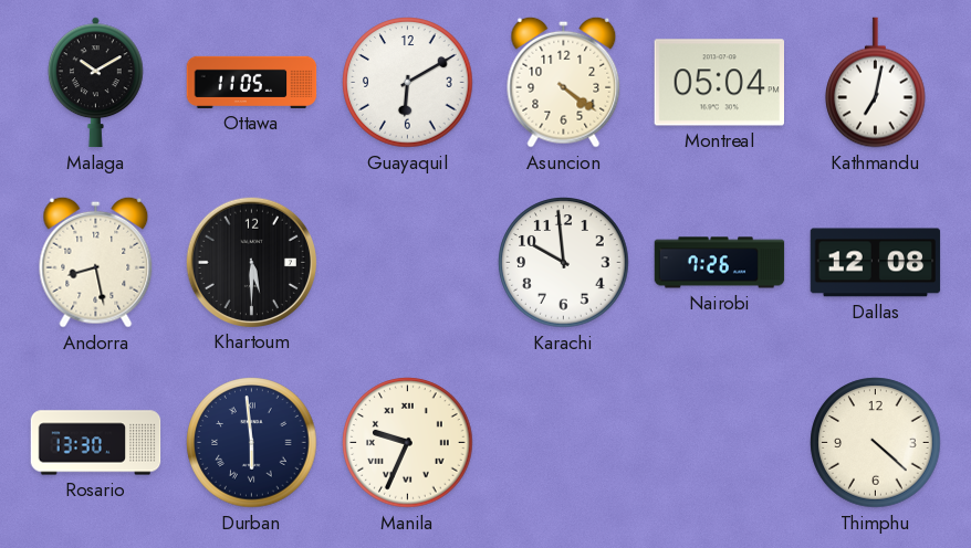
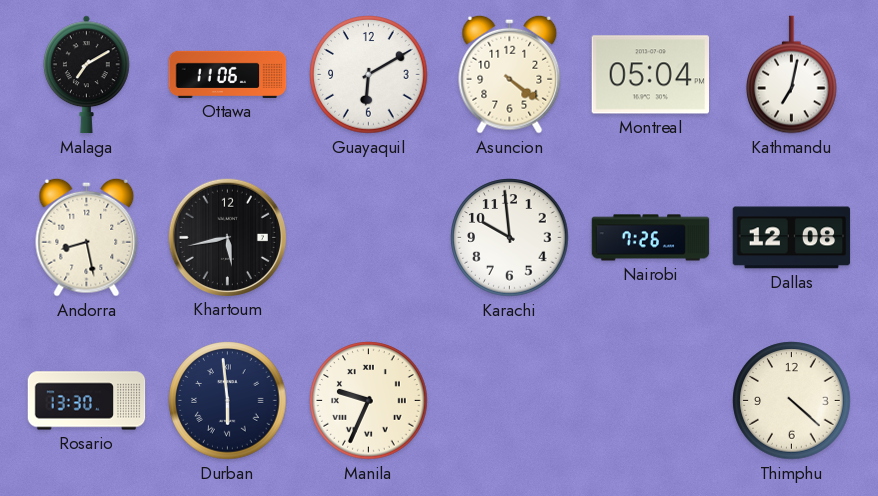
Malaga: 10:10 -> 7:10 (87, 75)
Ottawa: 11:05 -> 11:06 (228, 74)
Khartoum: 5:30 -> 5:43 (227, 237)
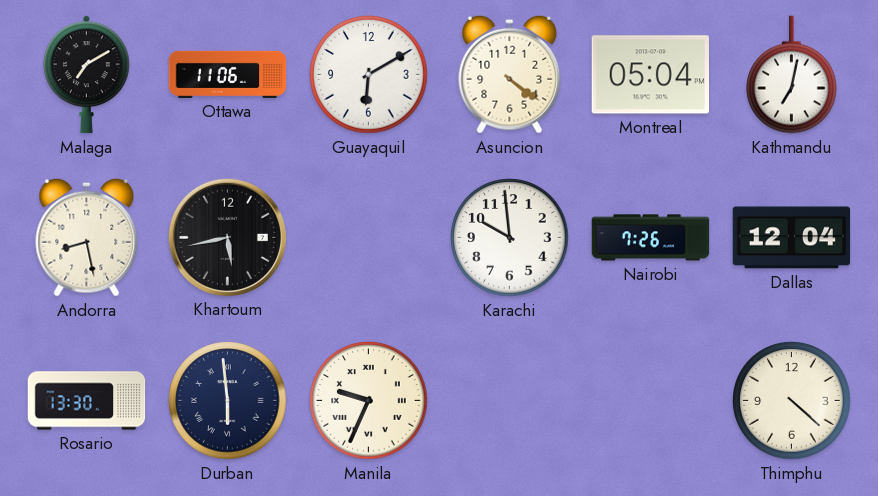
Dallas: 12:08 -> 12:04 (792, 238)
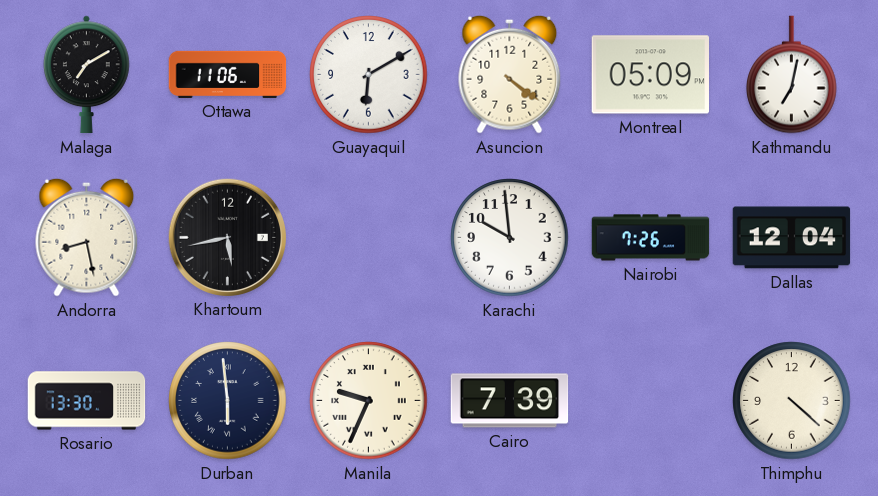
Montreal: 05:04 -> 05:09 (650, 75)
Cairo: none -> 7:39 (510, 401)
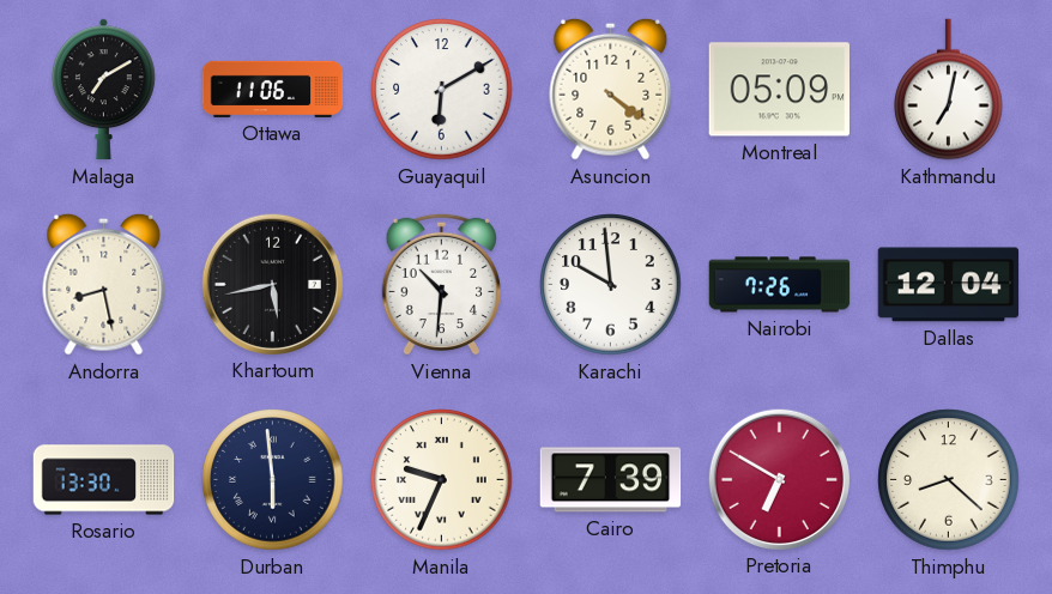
Vienna: none -> 10:31 (441, 284)
Pretoria: none -> 6:50 (779, 479)
Thimphu: 4:22 -> 8:22 (949, 480)
